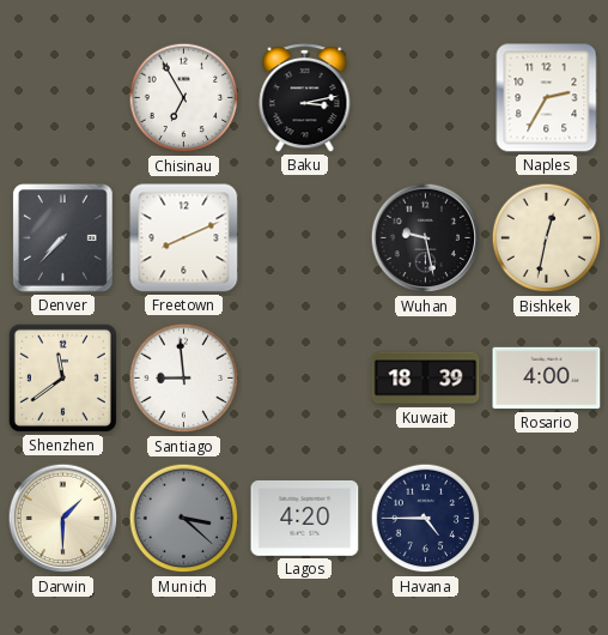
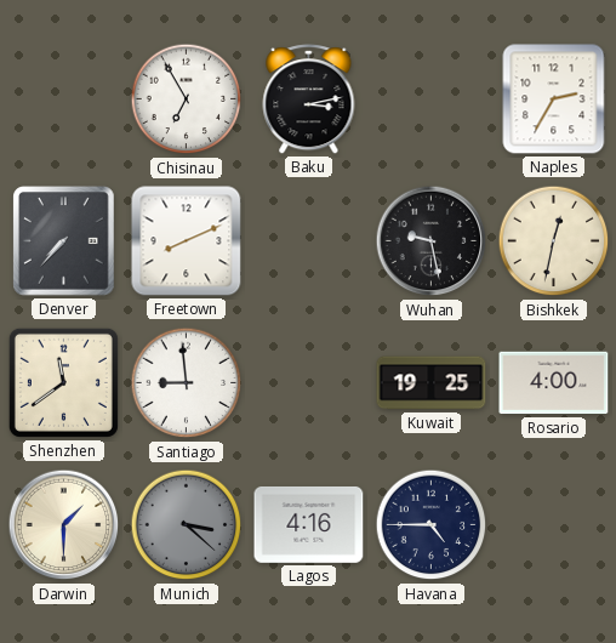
Kuwait: 18:39 -> 19:25 (432, 383)
Lagos: 4:20 -> 4:16 (309, 524)
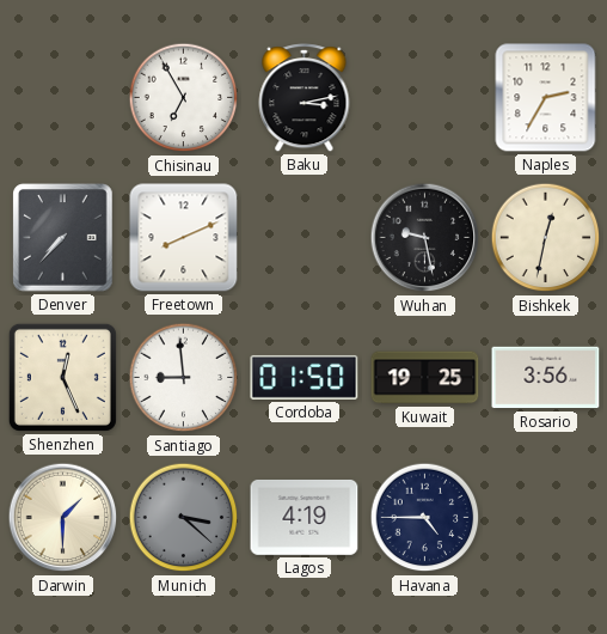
Shenzhen: 11:39 -> 12:26 (62, 377)
Cordoba: none -> 01:50 (305, 377)
Rosario: 4:00 -> 3:56 (546, 378)
Lagos: 4:16 -> 4:19 (305, 517)
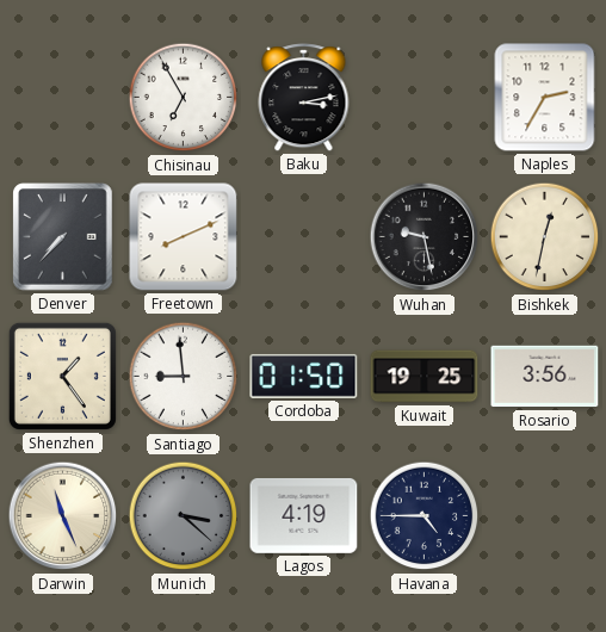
Shenzhen: 12:26 -> 1:24 (62, 376)
Darwin: 1:30 -> 11:26 (63, 516)
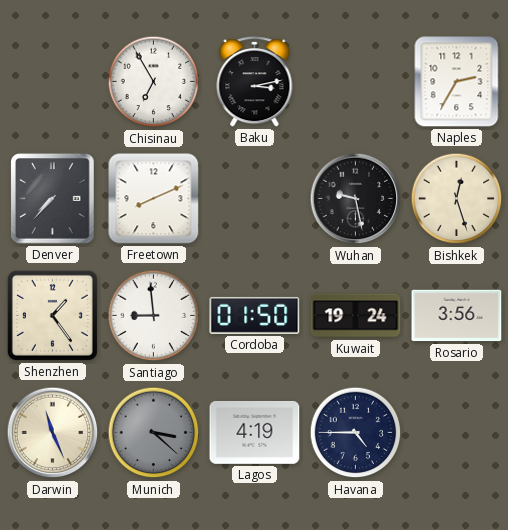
Bishkek: 12:32 -> 12:27 (457, 199)
Kuwait: 19:25 -> 19:24 (356, 316)
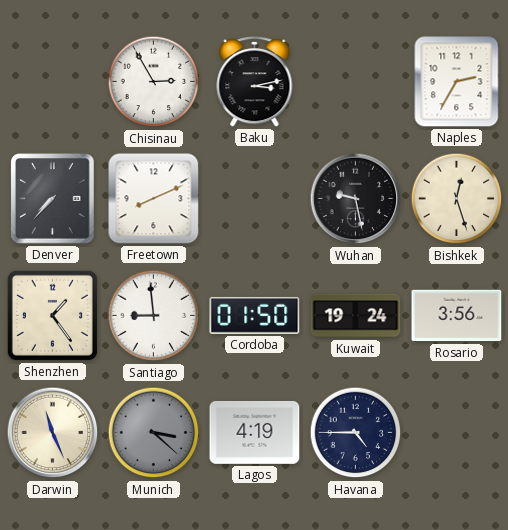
Chisinau: 6:55 -> 2:55 (154, 82)
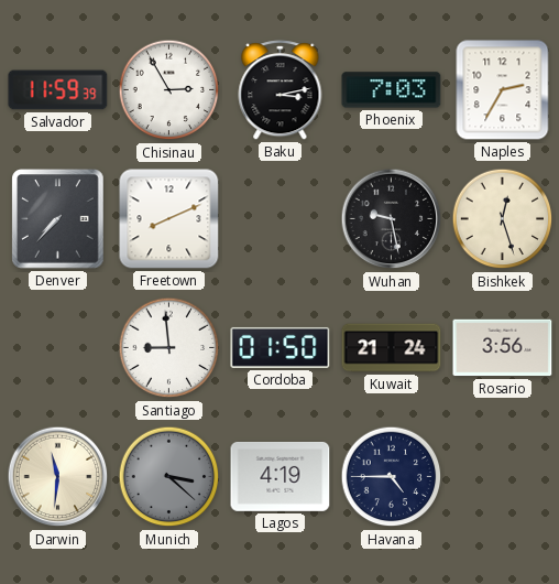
Salvador: none -> 11:59 (58, 90)
Phoenix: none -> 7:03 (392, 90)
Shenzhen: 1:24 -> none (52, 315)
Kuwait: 19:24 -> 21:24 (392, 348)
Darwin: 11:26 -> 11:31 (58, 477)
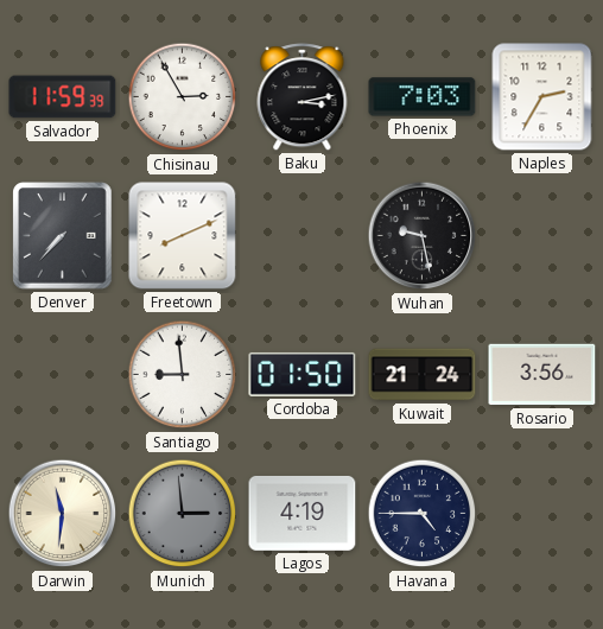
Bishkek: 12:27 -> none (503, 219)
Munich: 3:22 -> 2:59 (183, 514)
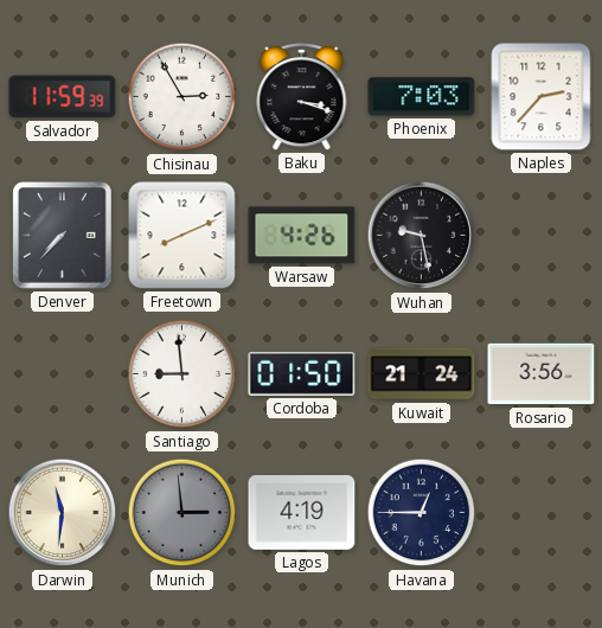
Baku: 3:13 -> 3:18 (302, 97)
Naples: 2:35 -> 2:37 (542, 97)
Warsaw: none -> 4:26 (302, 236)
Havana: 4:45 -> 12:45 (422, 513)
